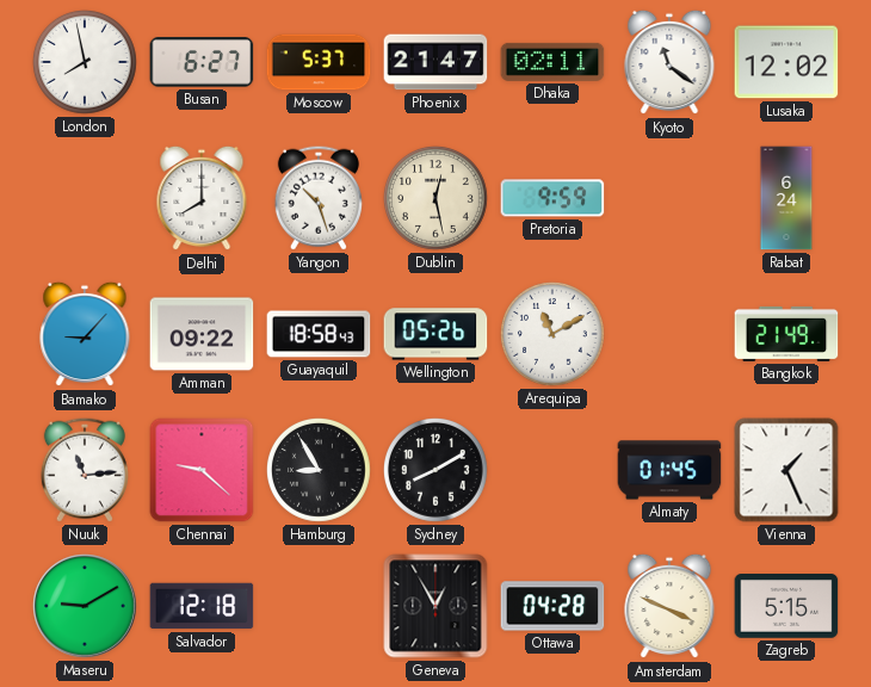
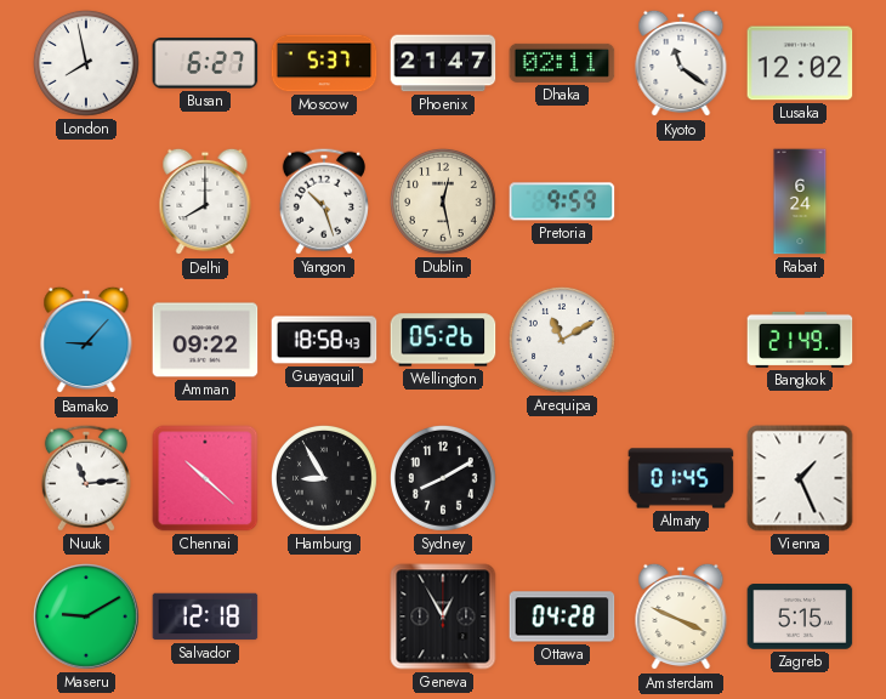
Chennai: 9:22 -> 10:22 (205, 478)
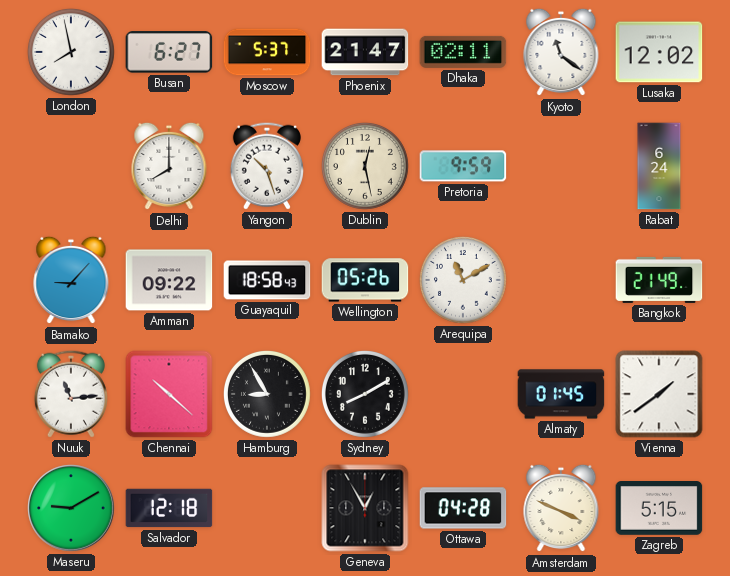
Vienna: 1:26 -> 1:39 (659, 394)
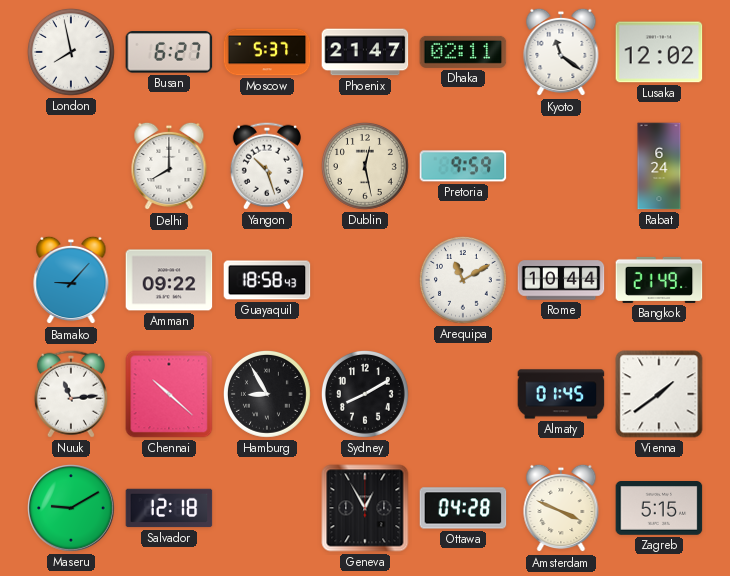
Wellington: 05:26 -> none (365, 280)
Rome: none -> 10:44 (561, 280)
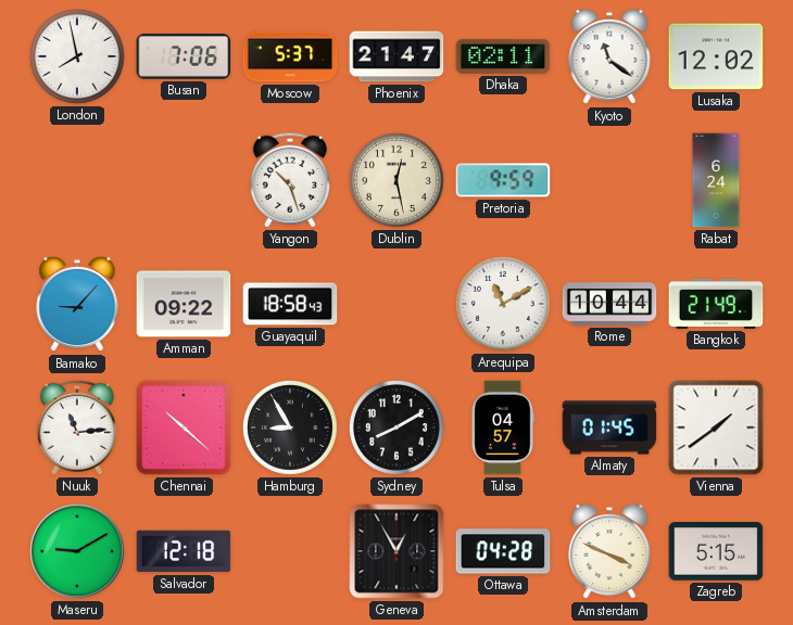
Busan: 6:27 -> 7:06 (184, 56)
Delhi: 8:00 -> none (169, 166)
Tulsa: none -> 04:57 (503, 428)
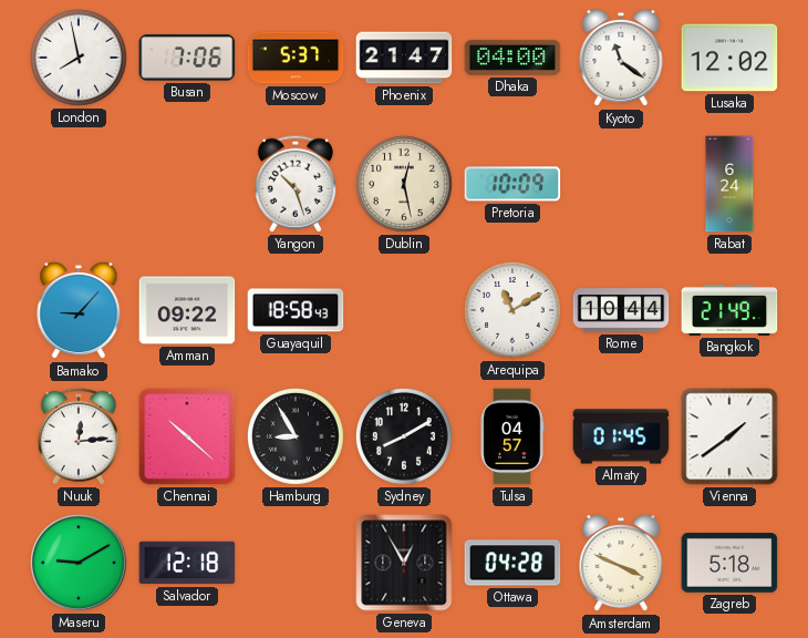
Dhaka: 02:11 -> 04:00 (512, 58)
Pretoria: 9:59 -> 10:09 (512, 184)
Nuuk: 11:14 -> 12:14 (79, 436)
Zagreb: 5:15 -> 5:18 (729, 563)
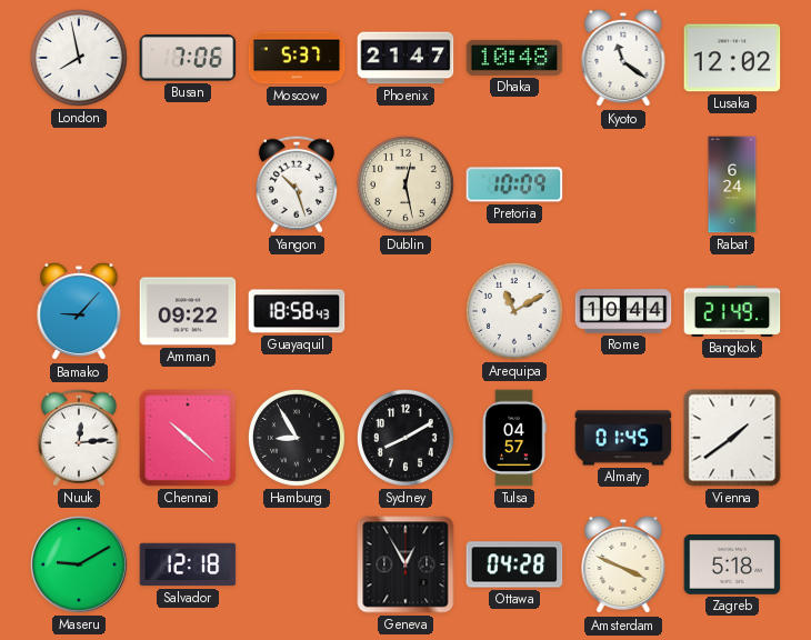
Dhaka: 04:00 -> 10:48 (514, 58)
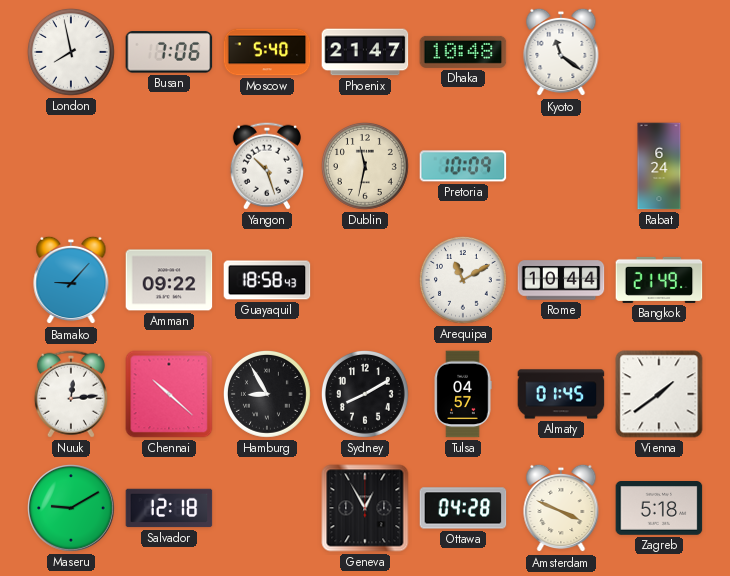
Moscow: 5:37 -> 5:40 (267, 52)
Lusaka: 12:02 -> none (732, 58)
Dublin: 12:28 -> 11:32 (366, 167)
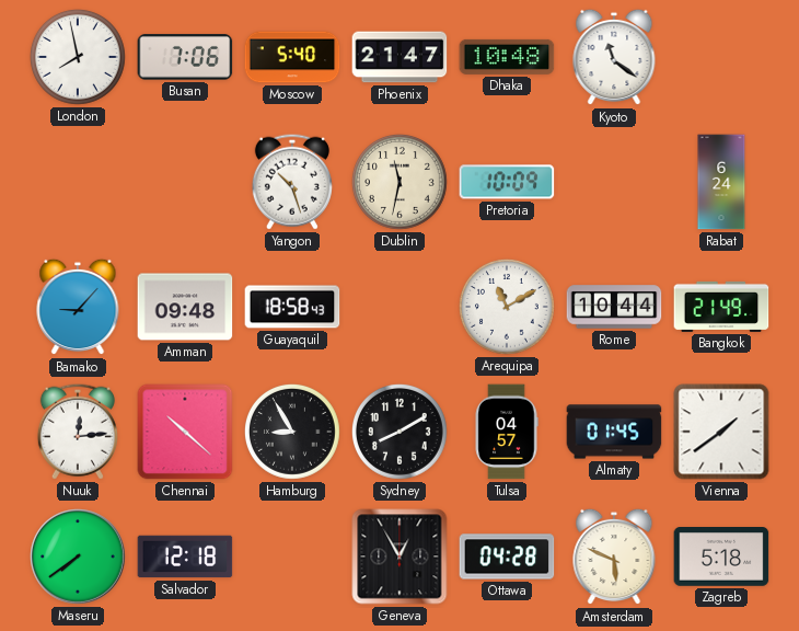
Amman: 09:22 -> 09:48 (185, 307)
Maseru: 9:10 -> 7:39 (79, 558)
Amsterdam: 3:49 -> 5:49 (614, 557)
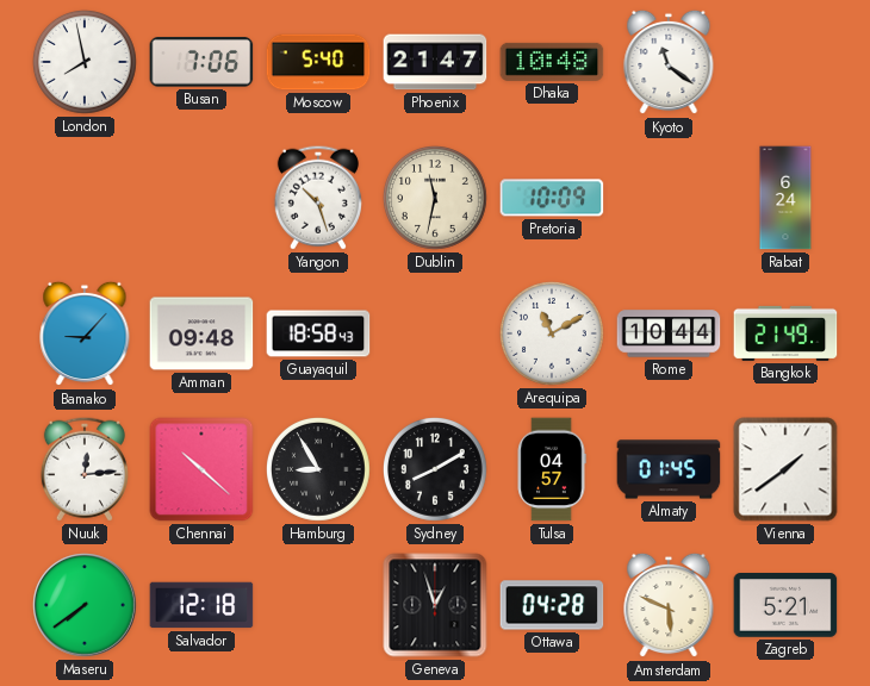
Geneva: 12:55 -> 12:57 (435, 605)
Zagreb: 5:18 -> 5:21 (785, 605)
